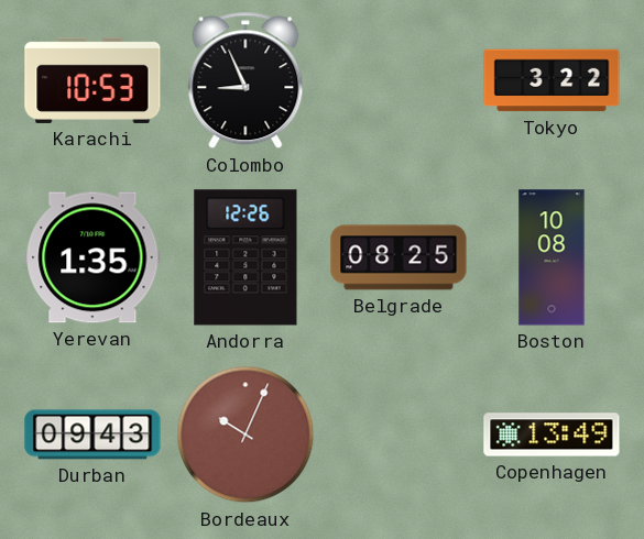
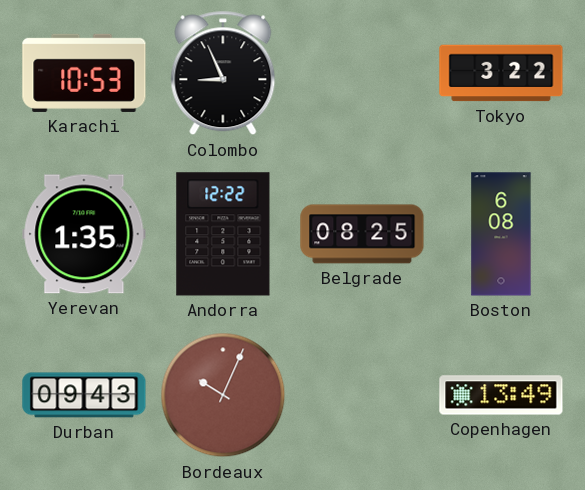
Andorra: 12:26 -> 12:22 (223, 234)
Boston: 10:08 -> 6:08 (501, 234)
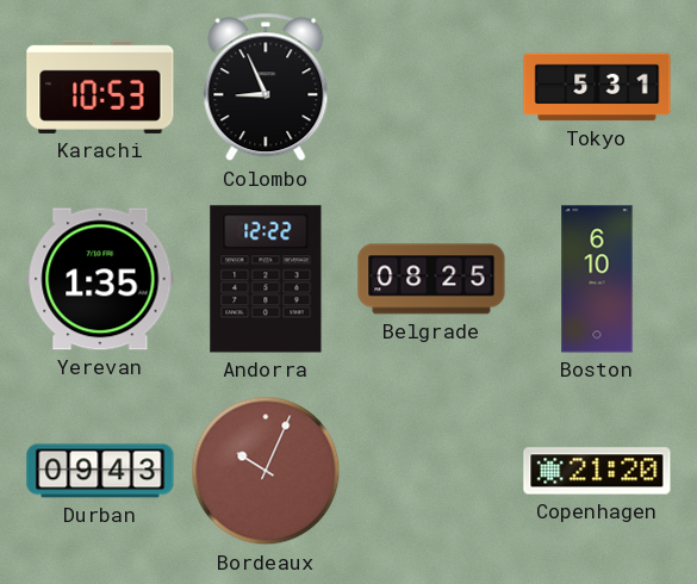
Tokyo: 3:22 -> 5:31 (597, 87)
Boston: 6:08 -> 6:10 (597, 279)
Copenhagen: 13:49 -> 21:20 (597, 471)
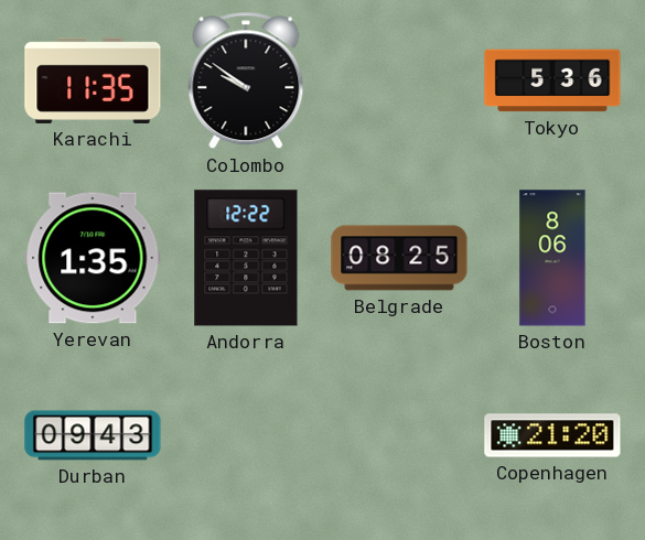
Karachi: 10:53 -> 11:35 (93, 80)
Colombo: 8:56 -> 9:51 (246, 80)
Tokyo: 5:31 -> 5:36 (552, 80)
Boston: 6:10 -> 8:06 (552, 258)
Bordeaux: 10:04 -> none (266, 471)
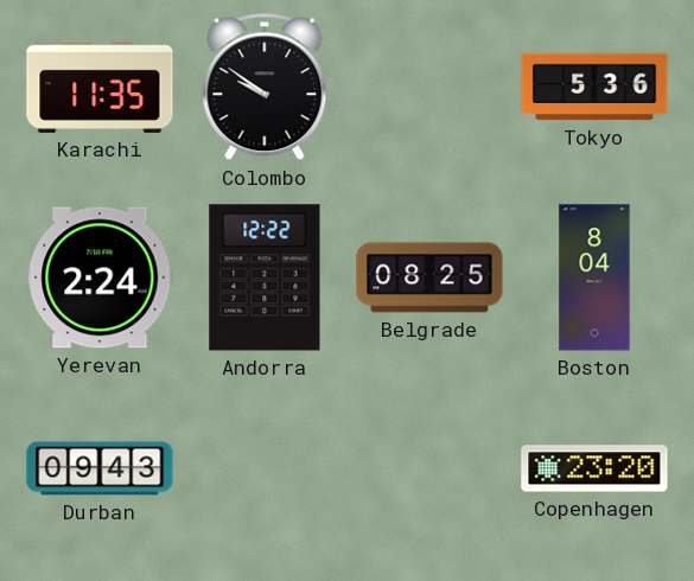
Yerevan: 1:35 -> 2:24 (100, 277)
Boston: 8:06 -> 8:04 (594, 277)
Copenhagen: 21:20 -> 23:20 (594, 468)
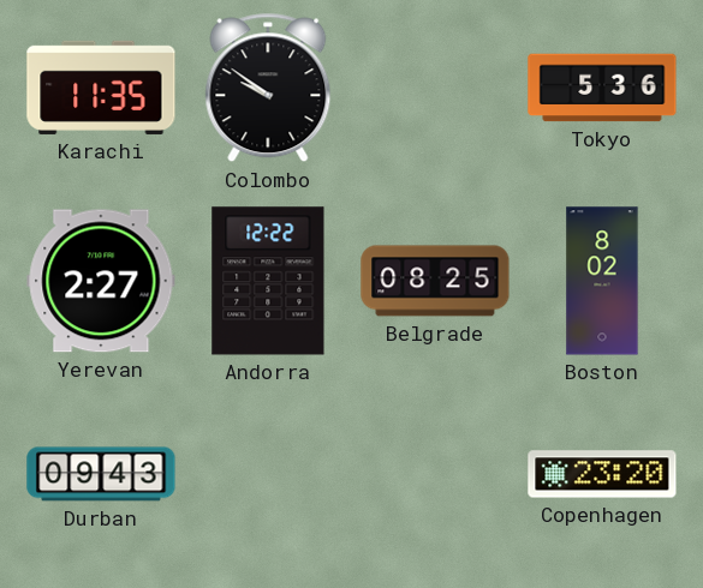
Yerevan: 2:24 -> 2:27 (101, 281)
Boston: 8:04 -> 8:02 (602, 281)
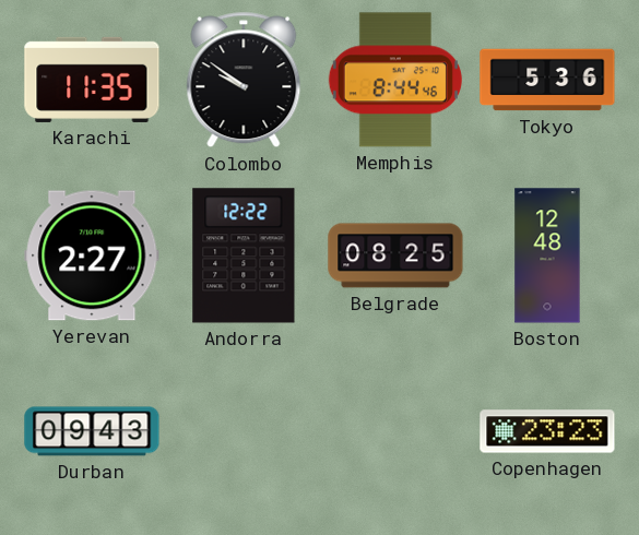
Memphis: none -> 8:44 (395, 80)
Boston: 8:02 -> 12:48 (547, 255)
Copenhagen: 23:20 -> 23:23 (547, 431)
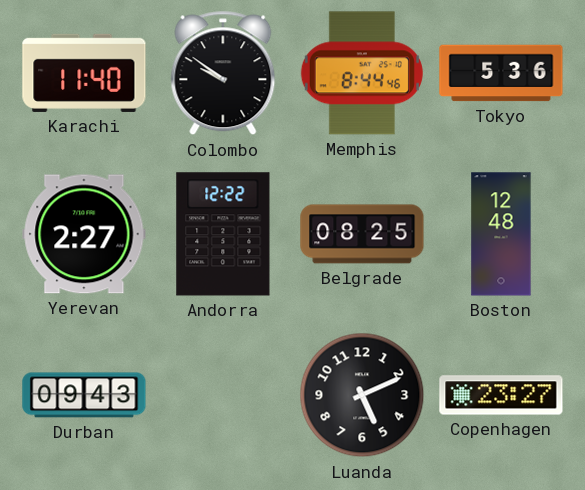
Karachi: 11:35 -> 11:40 (84, 73)
Luanda: none -> 5:11 (362, 395)
Copenhagen: 23:23 -> 23:27 (501, 395)
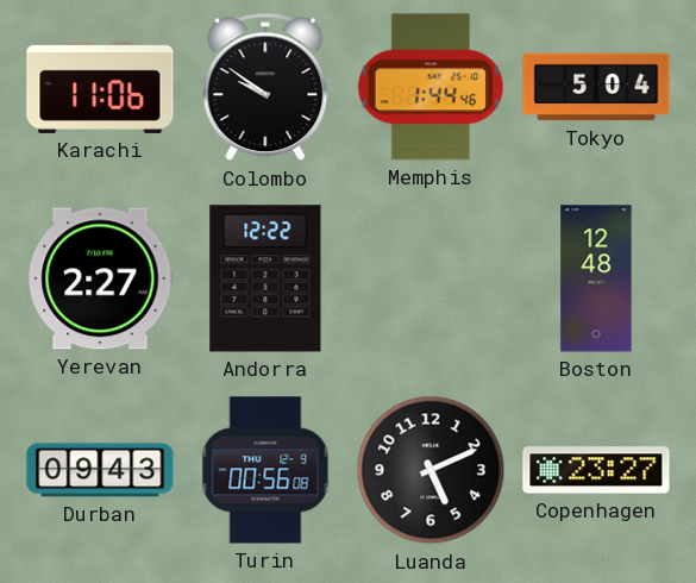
Karachi: 11:40 -> 11:06 (100, 87)
Memphis: 8:44 -> 1:44 (431, 87)
Tokyo: 5:36 -> 5:04 (596, 87)
Belgrade: 08:25 -> none (362, 234)
Turin: none -> 00:56 (265, 470)
